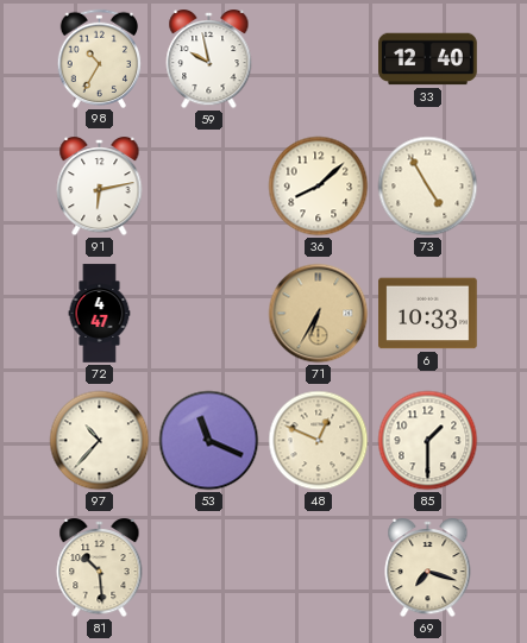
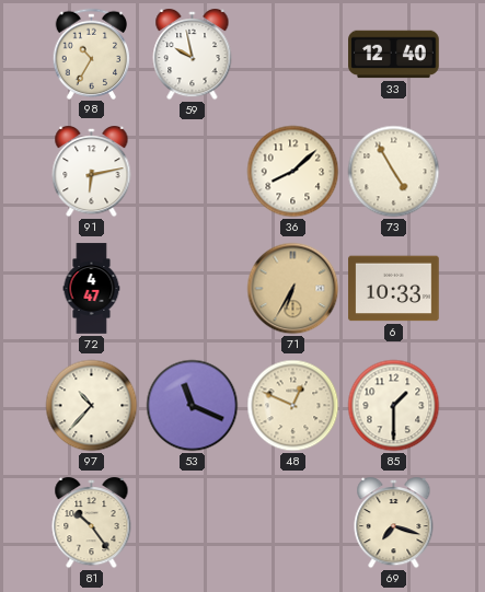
81: 10:29 -> 10:24 (92, 524)
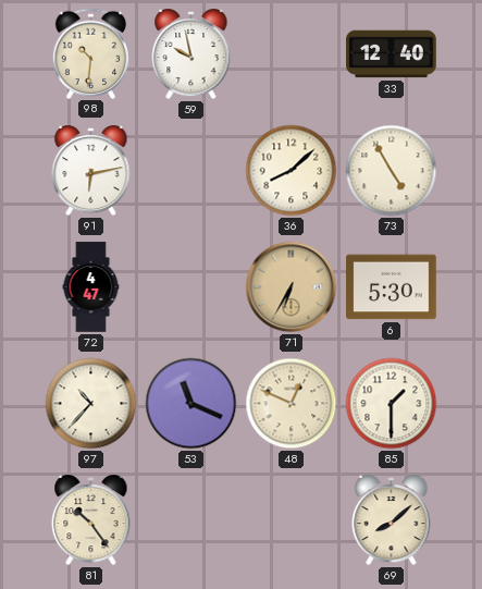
98: 10:35 -> 10:31 (91, 53)
6: 10:33 -> 5:30 (392, 287)
69: 7:18 -> 8:08 (392, 521)
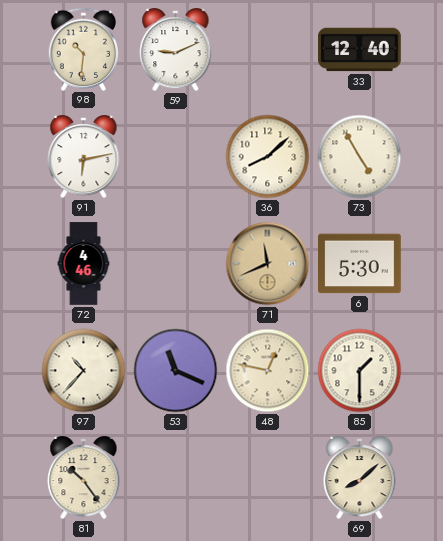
59: 9:58 -> 9:11 (176, 51)
72: 4:47 -> 4:46 (84, 264)
71: 6:35 -> 11:41 (268, 264)
48: 12:49 -> 12:47 (268, 371)
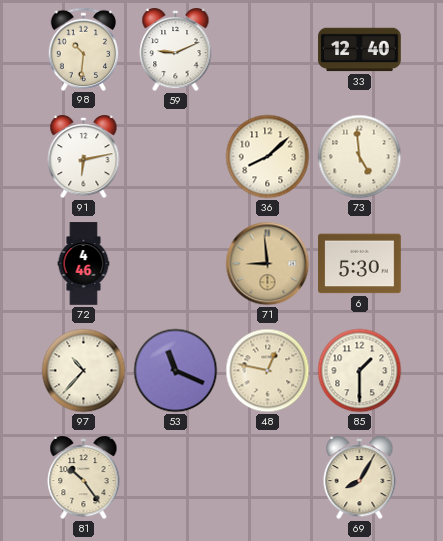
73: 4:55 -> 4:59 (360, 157)
71: 11:41 -> 8:59 (268, 264)
69: 8:08 -> 8:05 (360, 479)
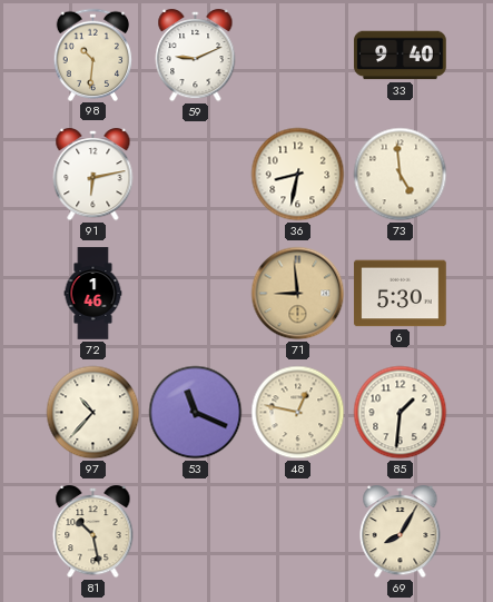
33: 12:40 -> 9:40 (401, 56)
36: 8:08 -> 8:32 (298, 175)
72: 4:46 -> 1:46 (93, 294)
85: 1:30 -> 1:31 (401, 413)
81: 10:24 -> 10:28 (93, 533)
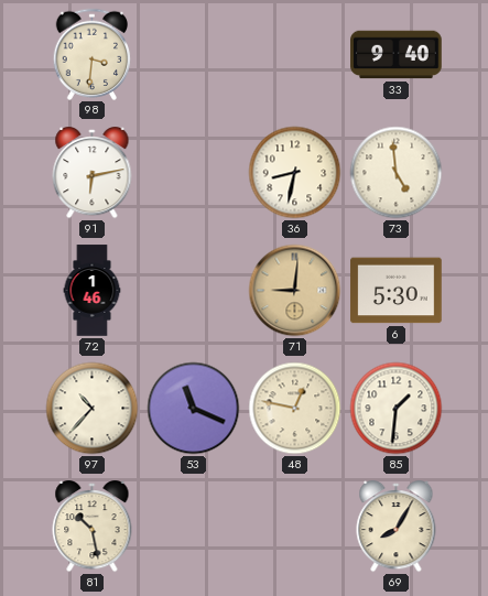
98: 10:31 -> 3:31 (93, 54)
59: 9:11 -> none (196, 57)
71: 8:59 -> 9:01 (295, 291)
